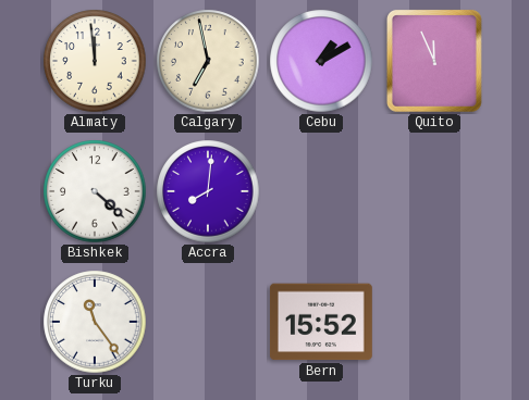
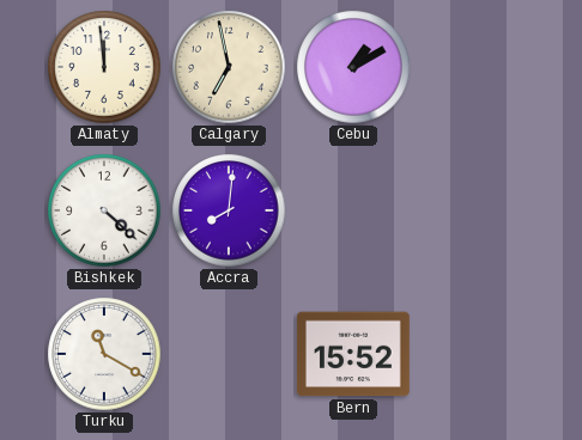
Quito: 11:56 -> none (434, 62)
Turku: 11:24 -> 11:20 (104, 354)
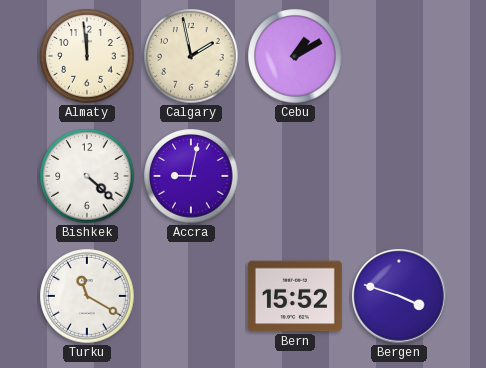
Calgary: 6:58 -> 1:58 (191, 56)
Accra: 8:01 -> 9:02 (191, 176)
Bergen: none -> 3:48 (400, 297)
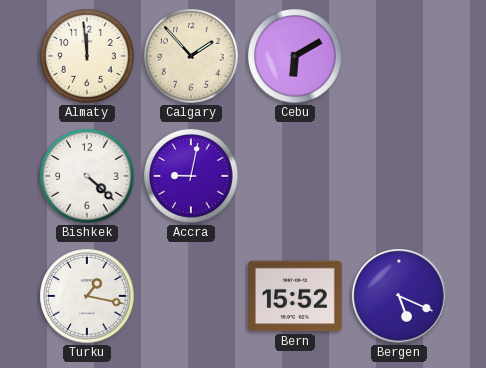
Calgary: 1:58 -> 1:53 (191, 56)
Cebu: 1:10 -> 6:10 (295, 56)
Turku: 11:20 -> 1:17 (87, 296)
Bergen: 3:48 -> 5:19 (400, 297)
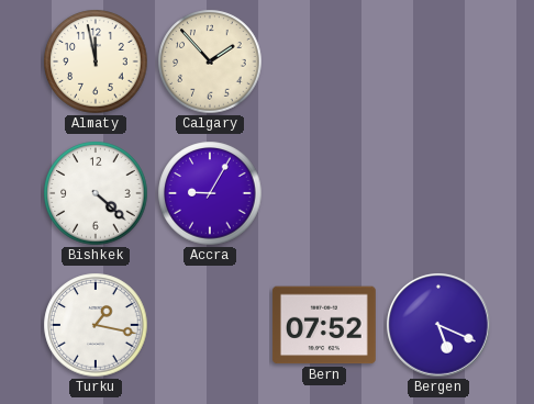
Almaty: 11:59 -> 11:58 (96, 61)
Cebu: 6:10 -> none (295, 56)
Accra: 9:02 -> 9:05 (210, 193)
Bern: 15:52 -> 07:52 (324, 325)
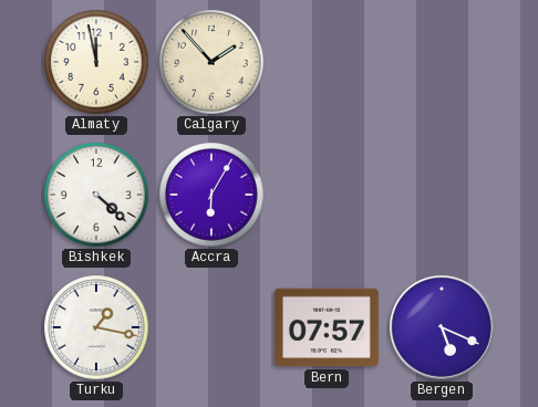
Accra: 9:05 -> 6:05 (211, 195)
Bern: 07:52 -> 07:57 (327, 327)
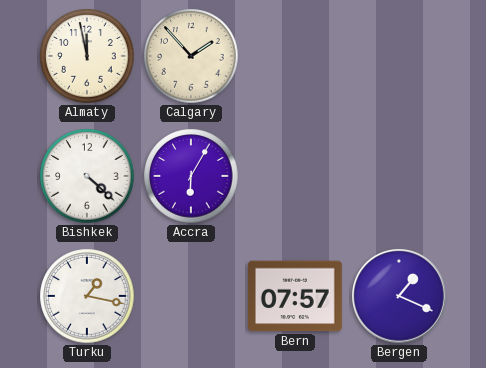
Bergen: 5:19 -> 1:19 (400, 297)
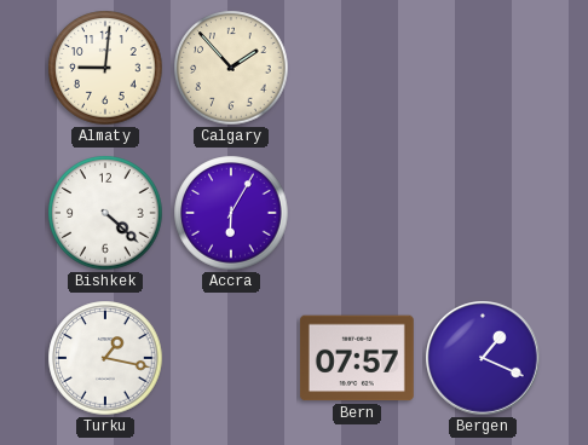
Almaty: 11:58 -> 9:01 (105, 68)
